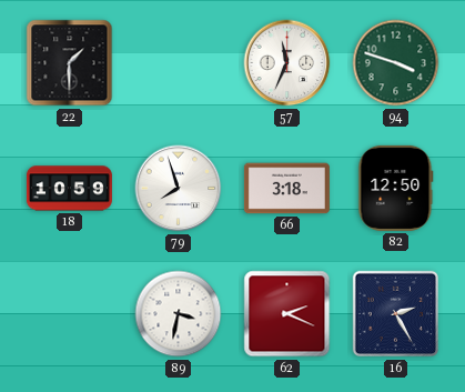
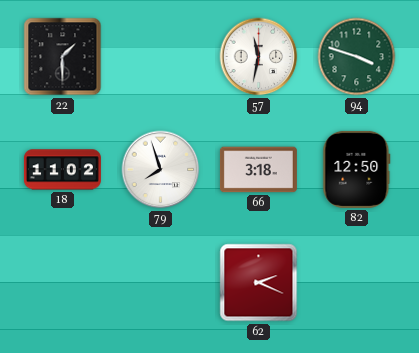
57: 11:34 -> 11:32 (259, 57)
18: 10:59 -> 11:02 (62, 170)
89: 3:32 -> none (179, 314)
16: 2:25 -> none (396, 314)
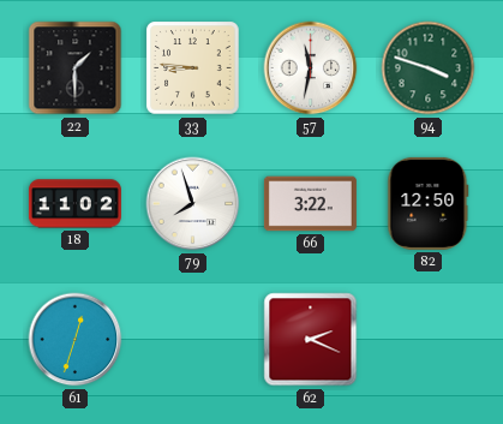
33: none -> 8:46 (193, 68)
66: 3:18 -> 3:22 (310, 204)
61: none -> 12:33 (76, 340)
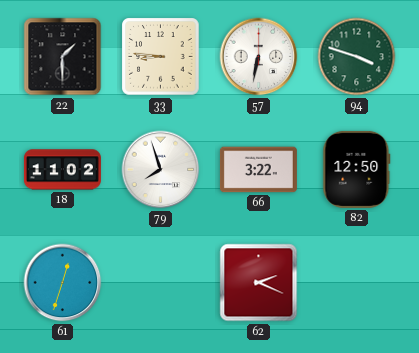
57: 11:32 -> 6:32 (259, 57)
